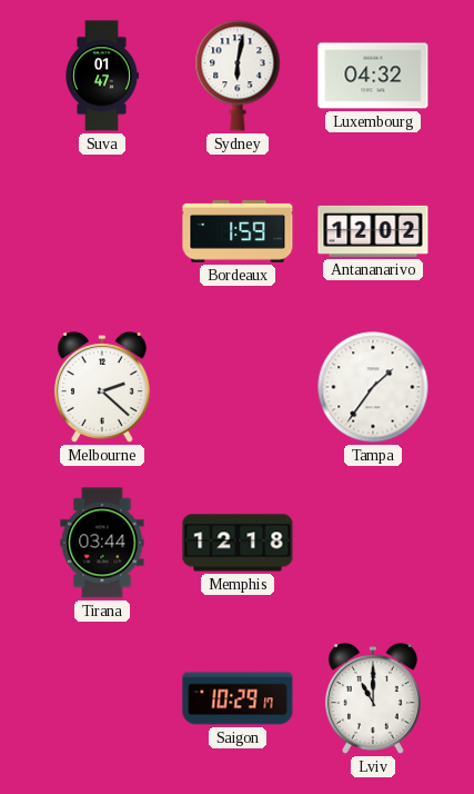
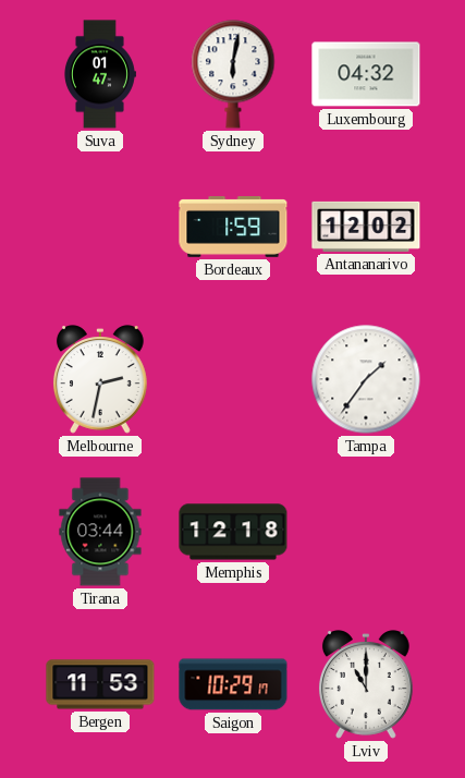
Melbourne: 2:22 -> 2:32 (100, 379)
Bergen: none -> 11:53 (100, 684)
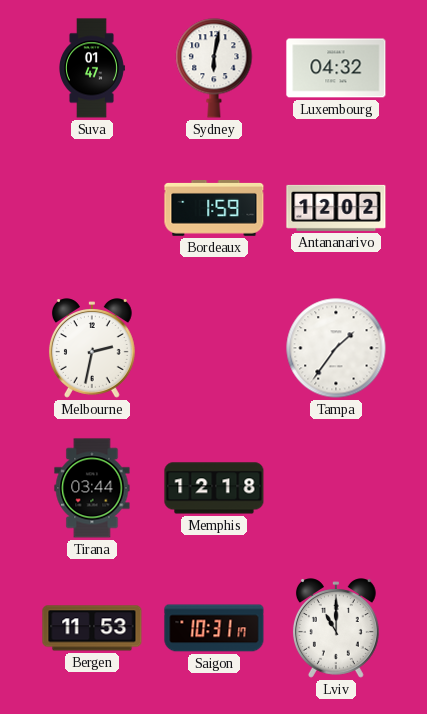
Saigon: 10:29 -> 10:31 (214, 628)
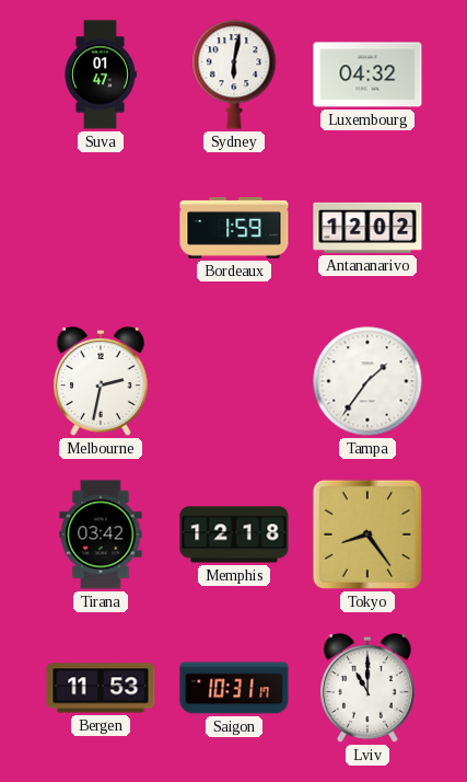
Tirana: 03:44 -> 03:42 (101, 534)
Tokyo: none -> 8:24 (367, 534)
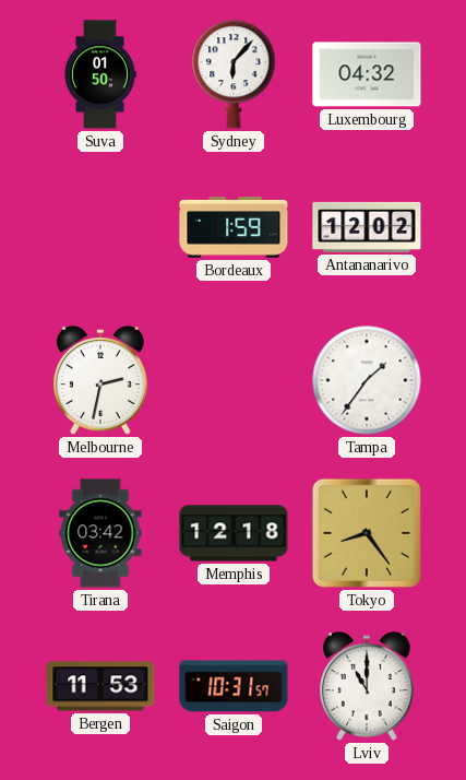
Suva: 01:47 -> 01:50 (100, 74)
Sydney: 6:02 -> 6:07 (234, 74)
Saigon: 10:31:17 -> 10:31:57 (234, 686)
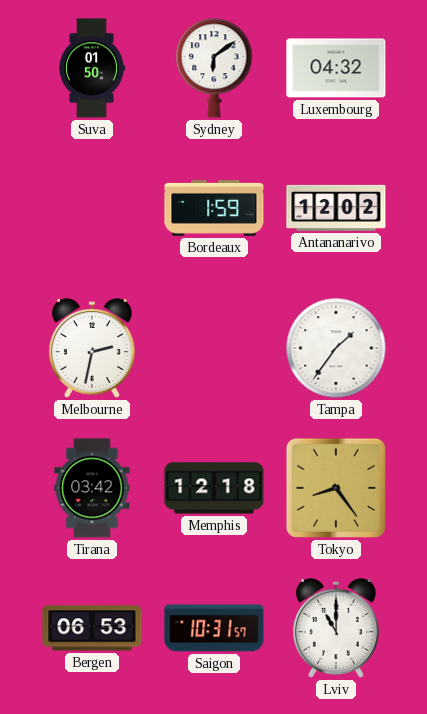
Sydney: 6:07 -> 6:09 (214, 68)
Bergen: 11:53 -> 06:53 (92, 628)
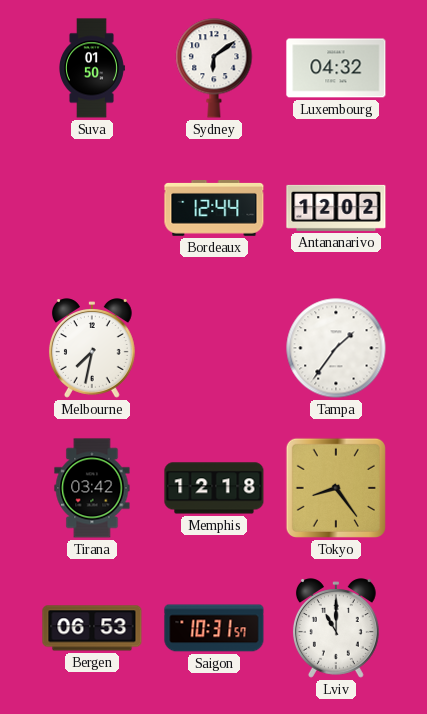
Bordeaux: 1:59 -> 12:44 (214, 209)
Melbourne: 2:32 -> 7:32 (92, 348)
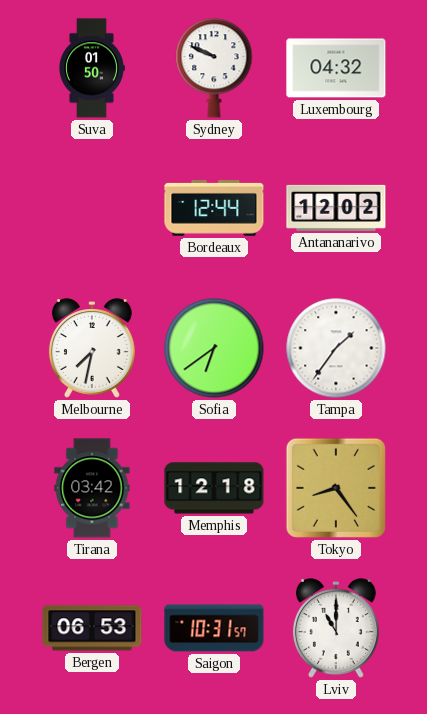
Sydney: 6:09 -> 9:49 (214, 68)
Sofia: none -> 6:39 (214, 348)
